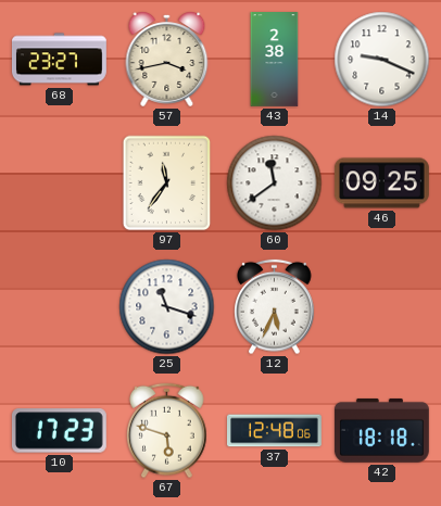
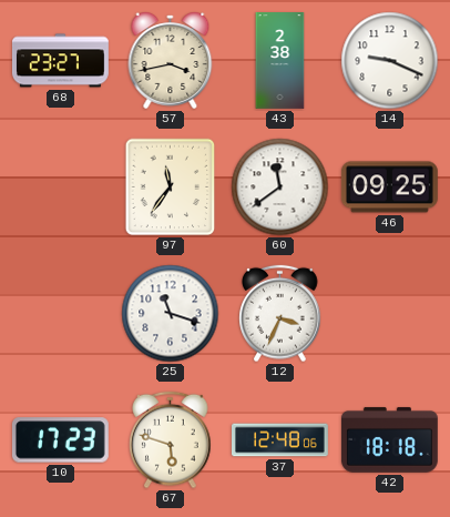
12: 5:34 -> 3:34 (280, 314)
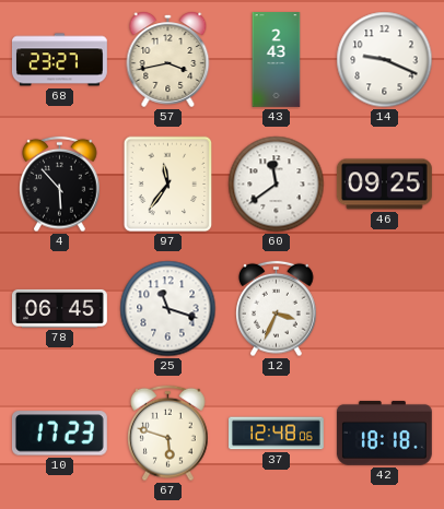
43: 2:38 -> 2:43 (277, 60)
4: none -> 5:53 (60, 185)
78: none -> 06:45 (59, 308)
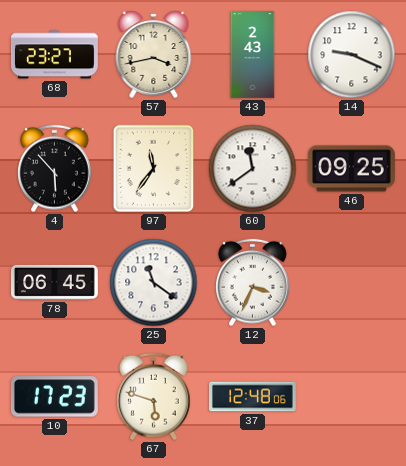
25: 11:18 -> 11:21 (154, 283)
42: 18:18 -> none (384, 433)
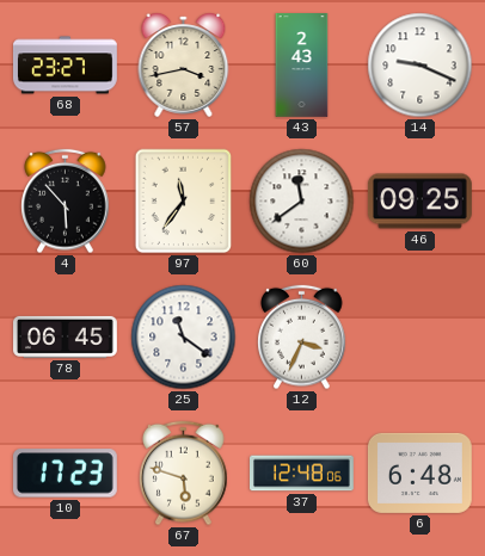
6: none -> 6:48 (419, 472)
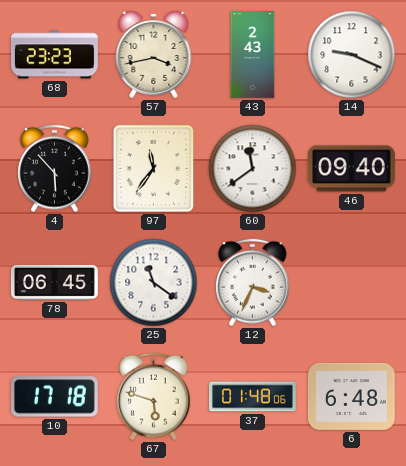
68: 23:27 -> 23:23 (55, 55)
46: 09:25 -> 09:40 (351, 169)
10: 17:23 -> 17:18 (54, 397)
37: 12:48 -> 01:48 (253, 397)
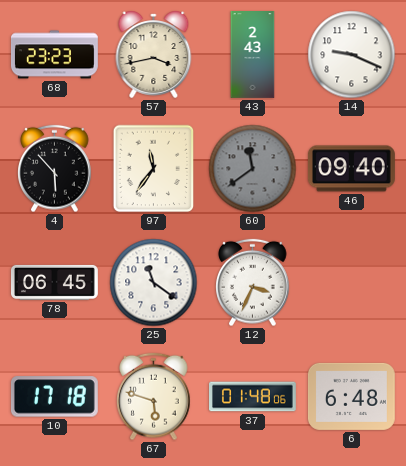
60 dial: white -> grey (253, 169)
